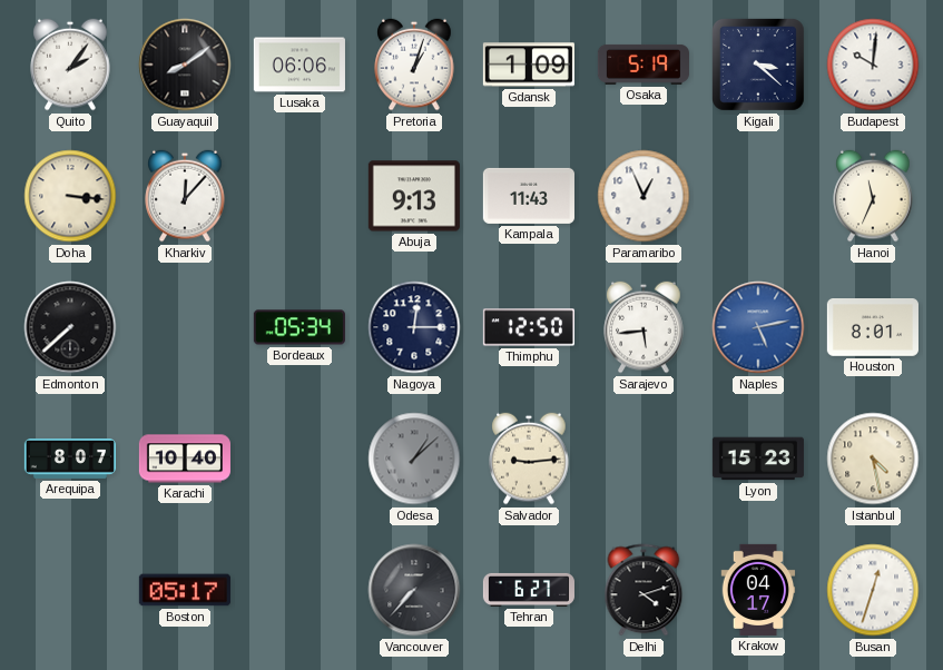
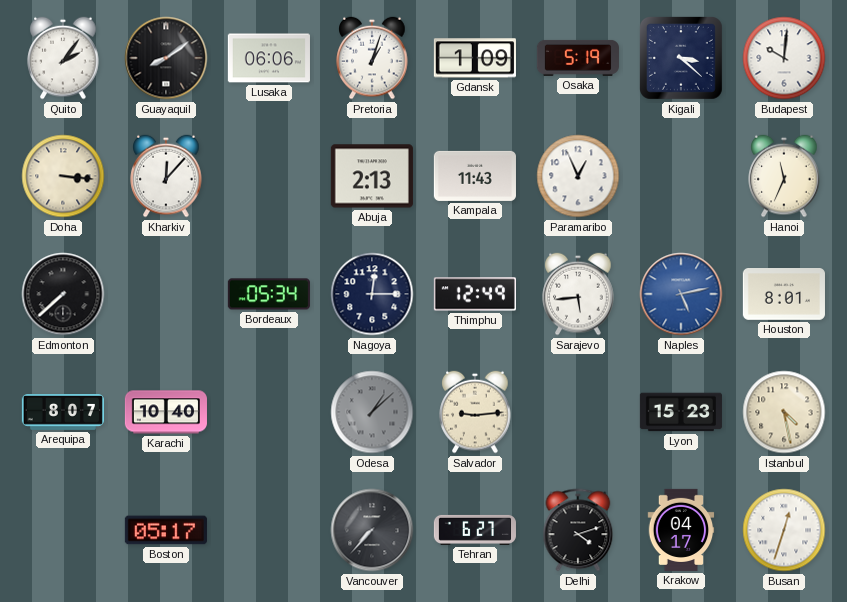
Abuja: 9:13 -> 2:13 (372, 176)
Thimphu: 12:50 -> 12:49 (475, 294)
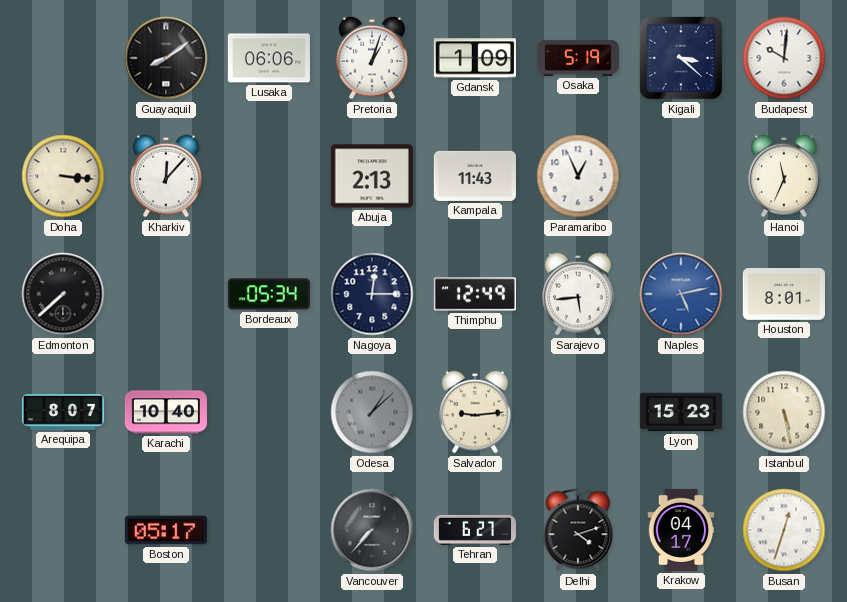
Quito: 2:06 -> none (63, 58)
Istanbul: 4:28 -> 5:28 (784, 412)
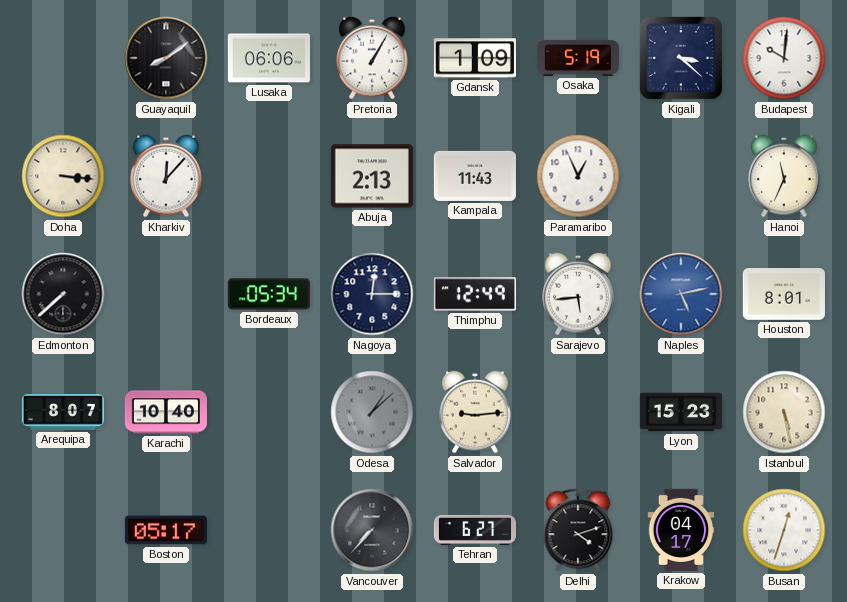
Pretoria: 1:03 -> 1:05 (372, 58)
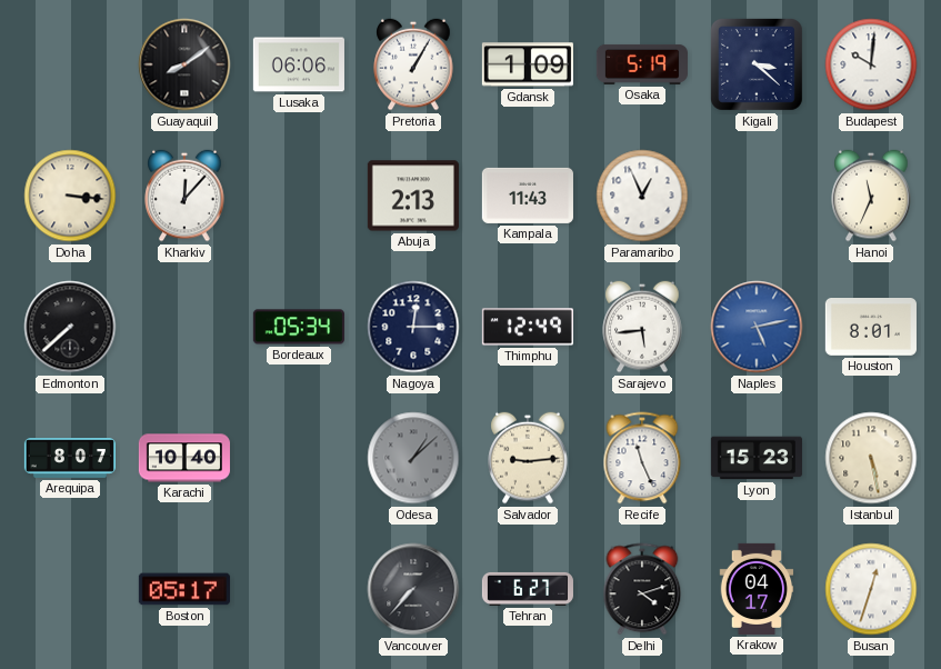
Recife: none -> 11:26 (642, 458)
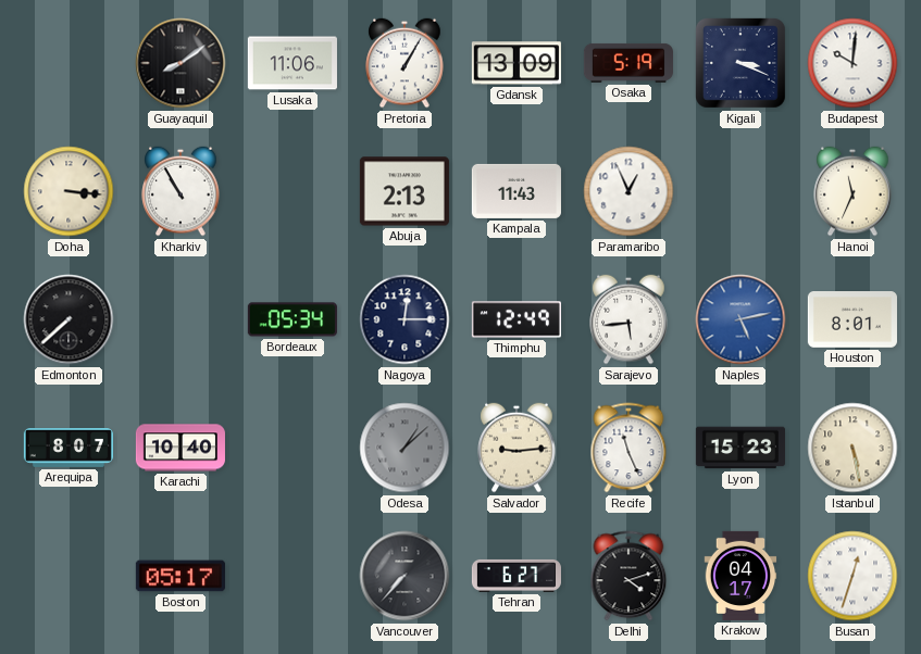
Lusaka: 06:06 -> 11:06 (293, 63)
Gdansk: 1:09 -> 13:09 (516, 63)
Kigali: 3:22 -> 3:19 (740, 63)
Kharkiv: 12:07 -> 10:55 (181, 191)
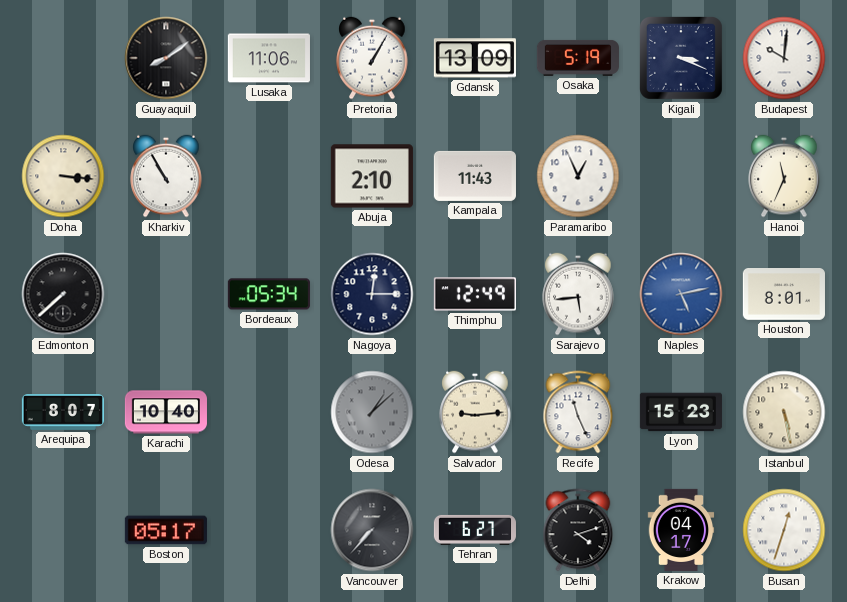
Abuja: 2:13 -> 2:10 (372, 176)
